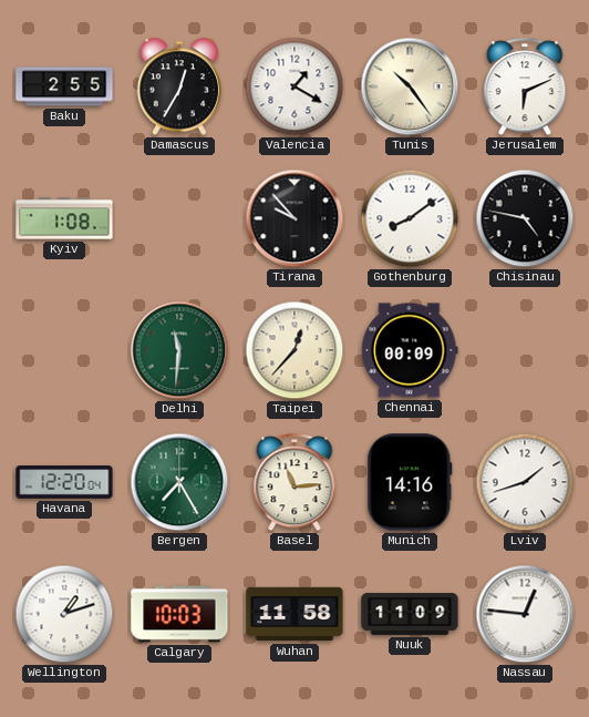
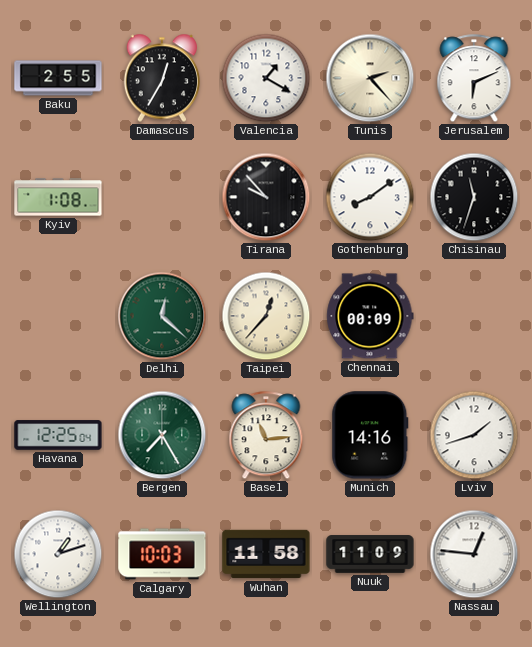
Tunis: 10:24 -> 2:23 (370, 78)
Chisinau: 4:47 -> 11:33 (474, 197)
Delhi: 11:31 -> 12:22 (162, 316)
Havana: 12:20 -> 12:25 (58, 435)
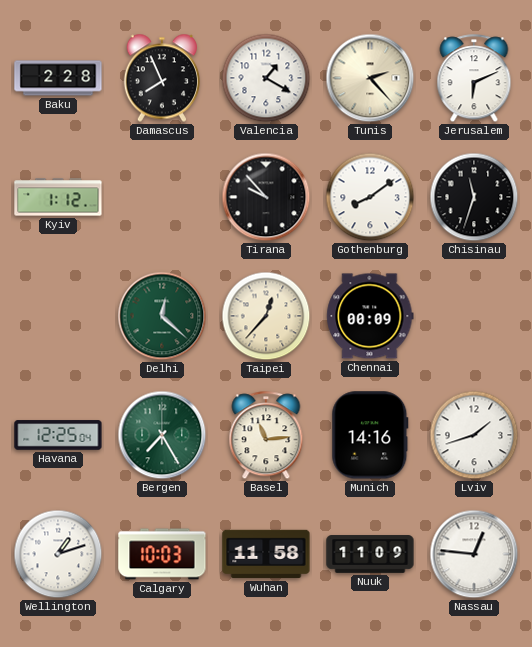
Baku: 2:55 -> 2:28 (58, 78)
Damascus: 12:35 -> 7:56 (161, 78)
Kyiv: 1:08 -> 1:12 (58, 197)
